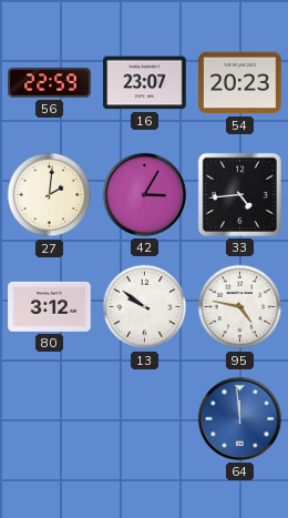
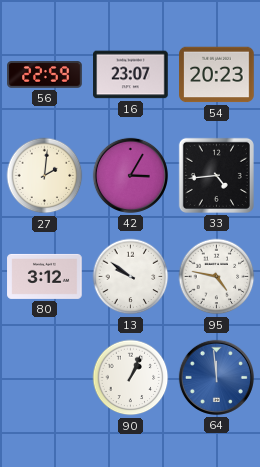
90: none -> 1:04 (131, 378)
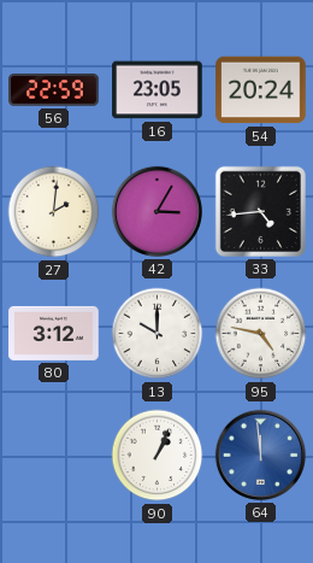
16: 23:07 -> 23:05 (158, 90)
54: 20:23 -> 20:24 (261, 90)
13: 9:51 -> 10:00 (158, 334)
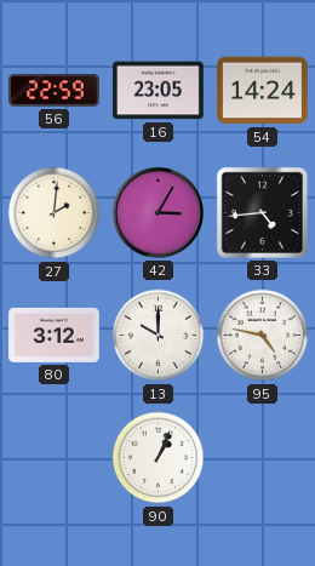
54: 20:24 -> 14:24 (263, 91)
64: 11:59 -> none (260, 454)
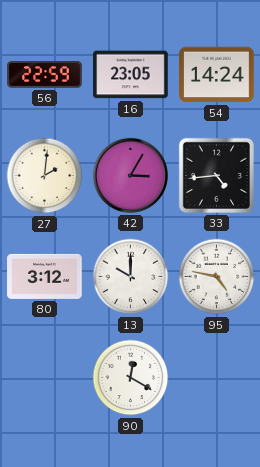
90: 1:04 -> 12:20 (131, 378)
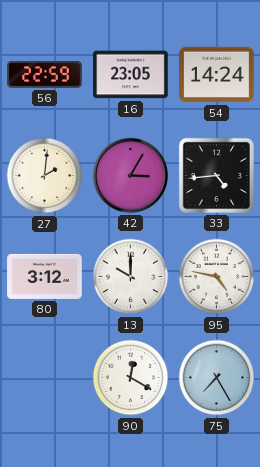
75: none -> 7:25 (217, 378)
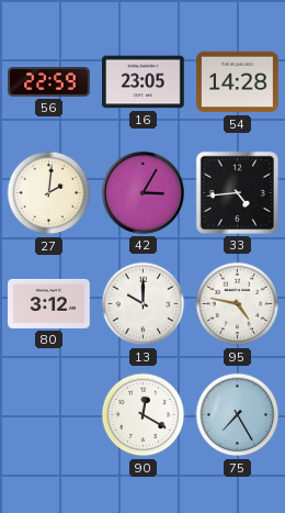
54: 14:24 -> 14:28 (238, 82)
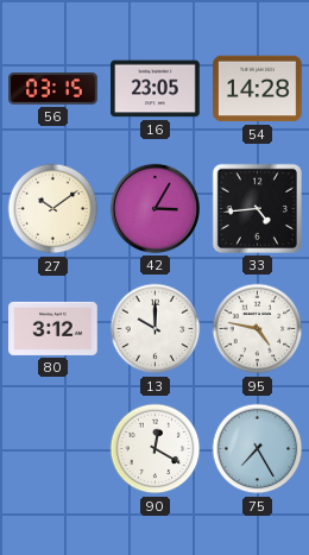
56: 22:59 -> 03:15 (53, 89)
27: 2:01 -> 10:09 (53, 209)
